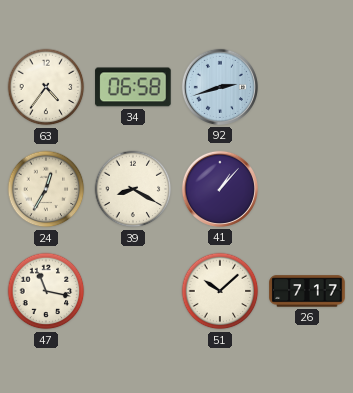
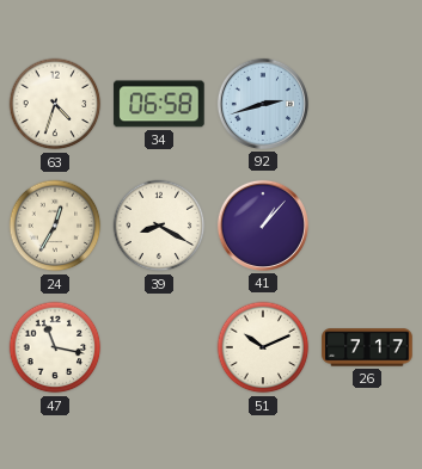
63: 4:36 -> 4:33 (55, 104)
51: 10:08 -> 10:11 (263, 347)
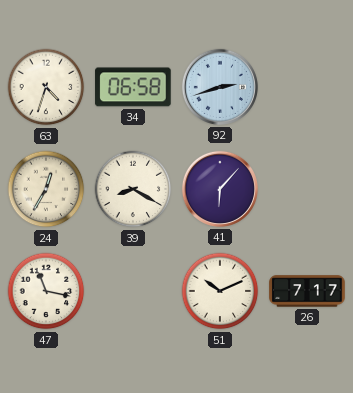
41: 1:07 -> 6:07 (220, 189)
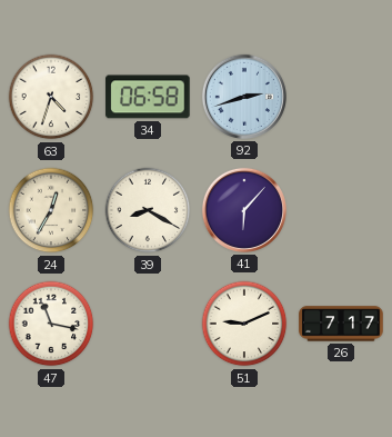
51: 10:11 -> 9:11 (244, 324)
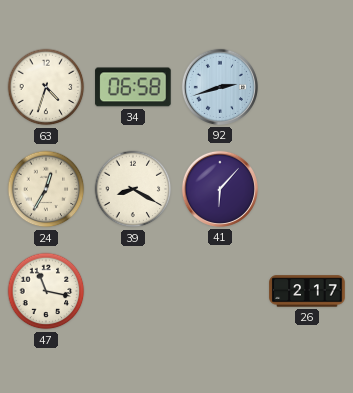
51: 9:11 -> none (244, 324)
26: 7:17 -> 2:17 (307, 291)
